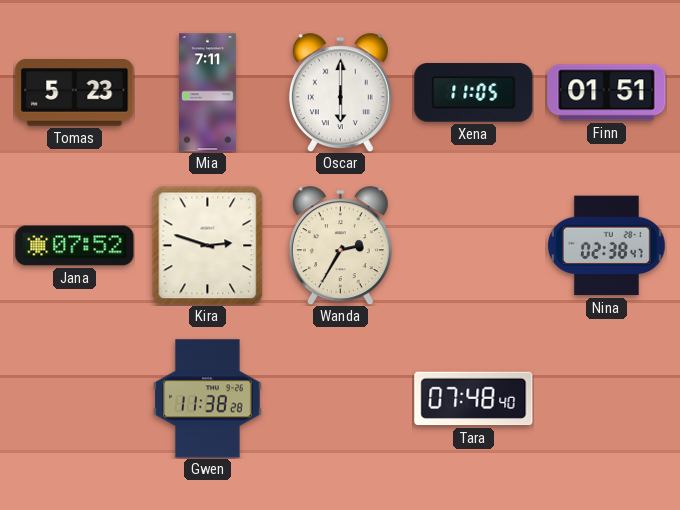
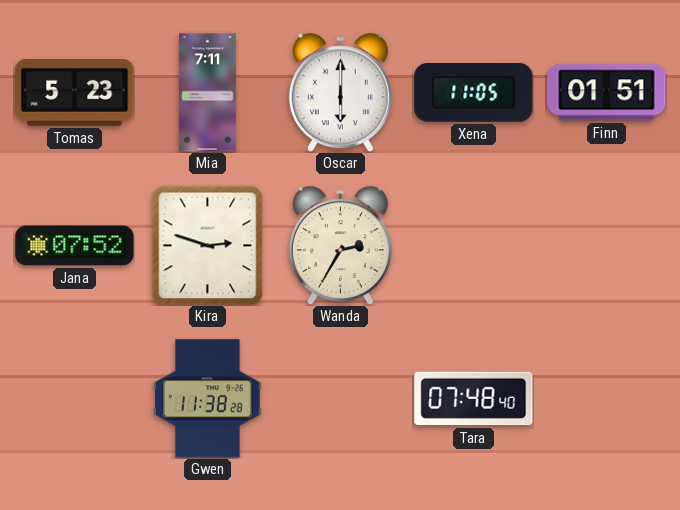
Nina: 02:38 -> none (607, 246)
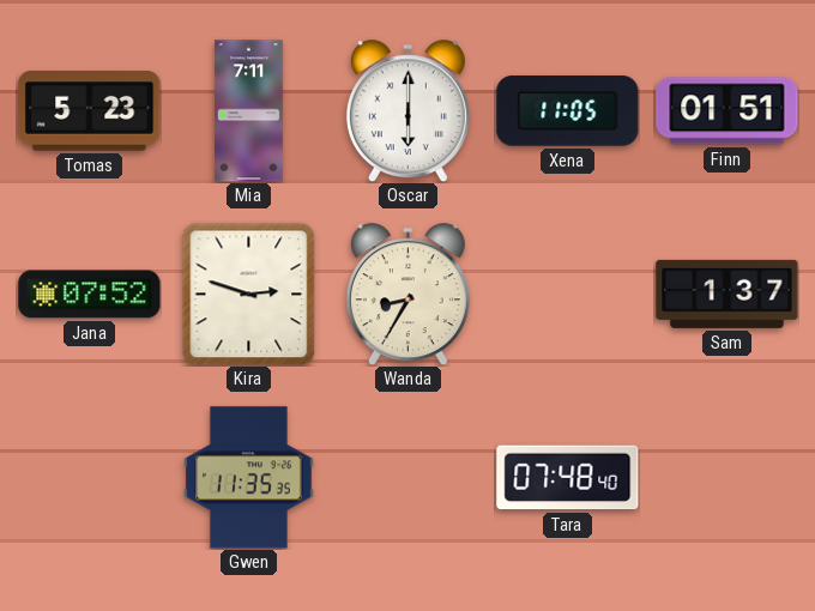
Wanda: 2:35 -> 8:35 (407, 295)
Sam: none -> 1:37 (728, 294)
Gwen: 11:38 -> 11:35 (249, 478)
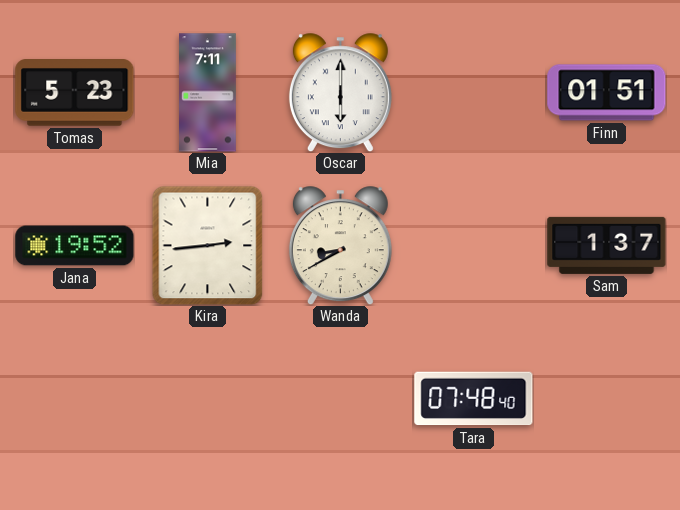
Xena: 11:05 -> none (568, 111)
Jana: 07:52 -> 19:52 (75, 246)
Kira: 2:48 -> 2:44 (208, 245)
Wanda: 8:35 -> 8:40 (340, 246)
Gwen: 11:35 -> none (249, 478)
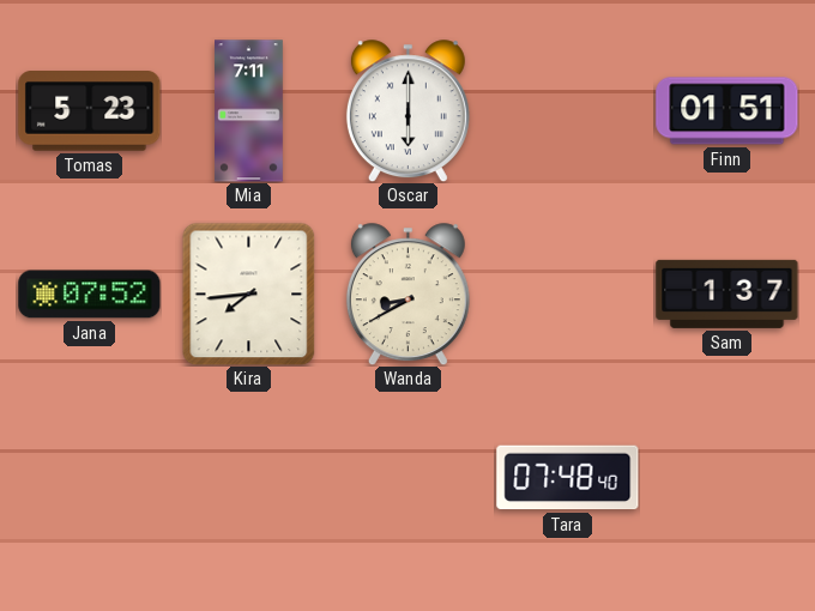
Jana: 19:52 -> 07:52 (90, 295)
Kira: 2:44 -> 7:44 (249, 294)
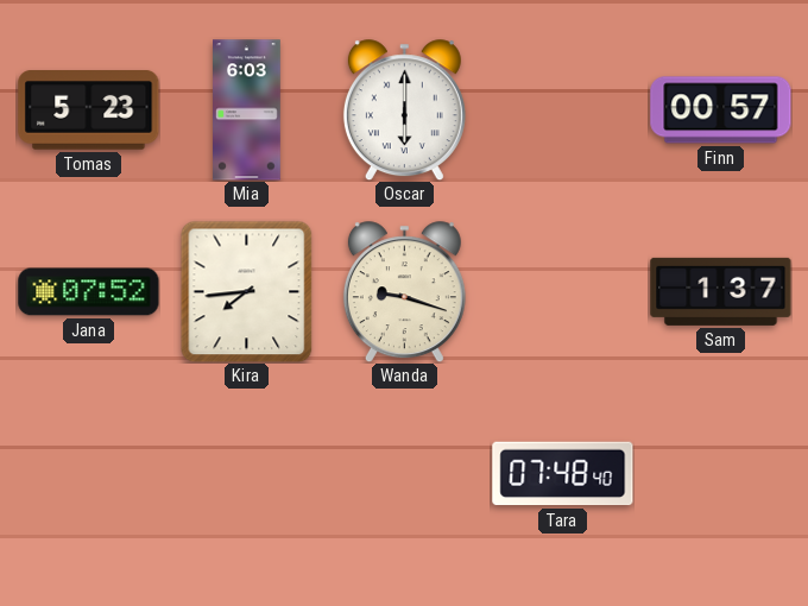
Mia: 7:11 -> 6:03 (247, 111)
Finn: 01:51 -> 00:57 (721, 111)
Wanda: 8:40 -> 9:18 (404, 292)
